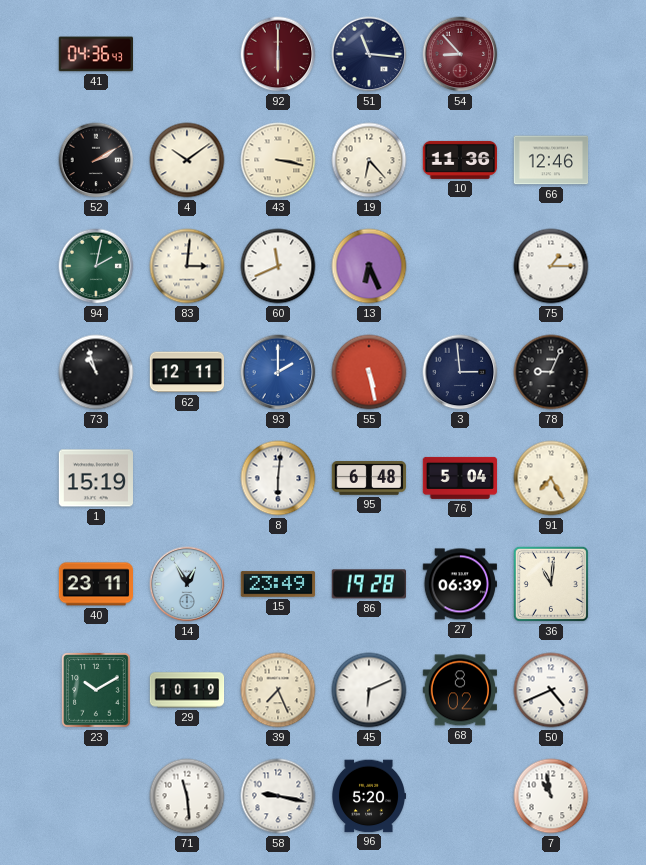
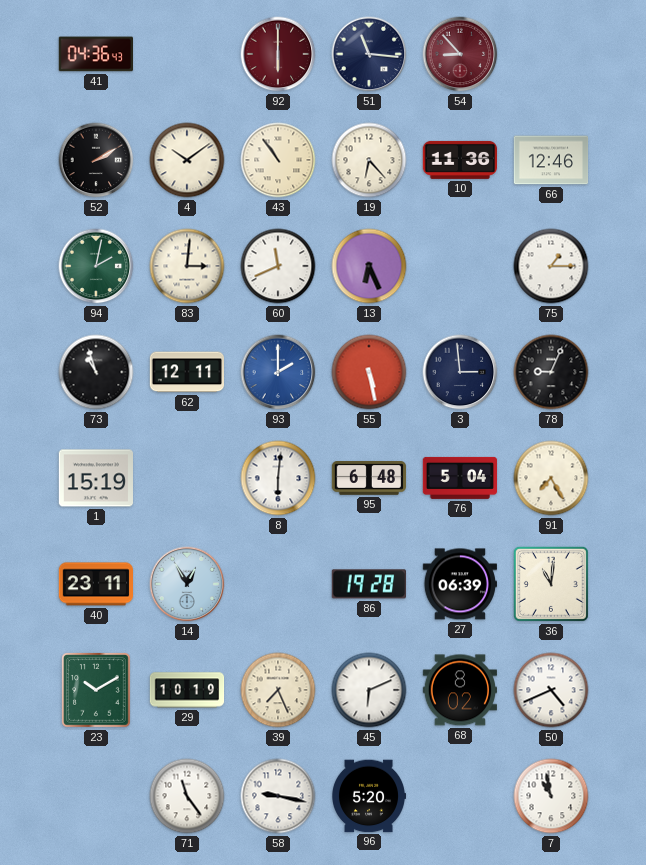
43: 3:17 -> 10:54 (278, 160)
15: 23:49 -> none (277, 584)
71: 11:29 -> 11:24 (187, 796)
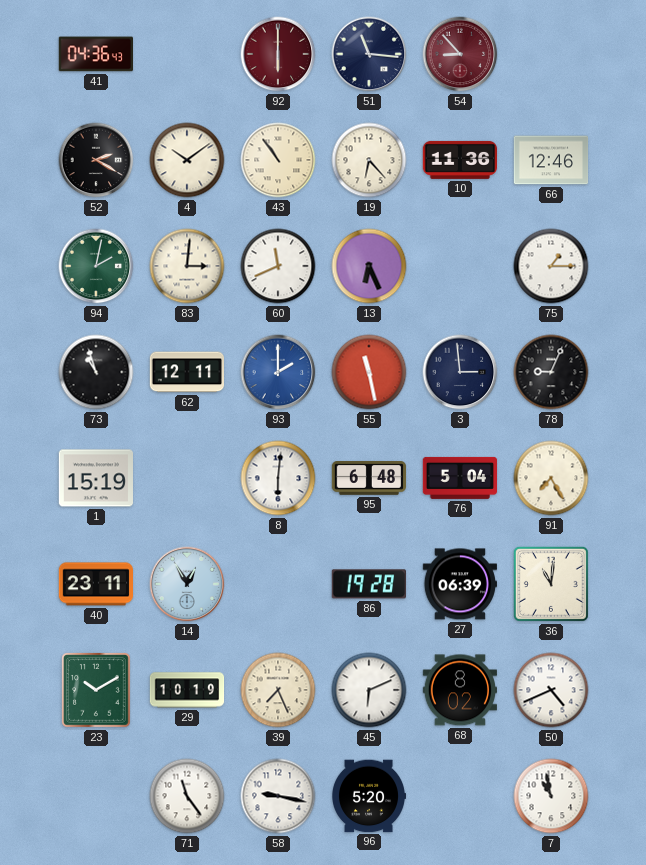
52: 2:10 -> 2:20 (96, 160)
55: 5:28 -> 11:28 (369, 372)
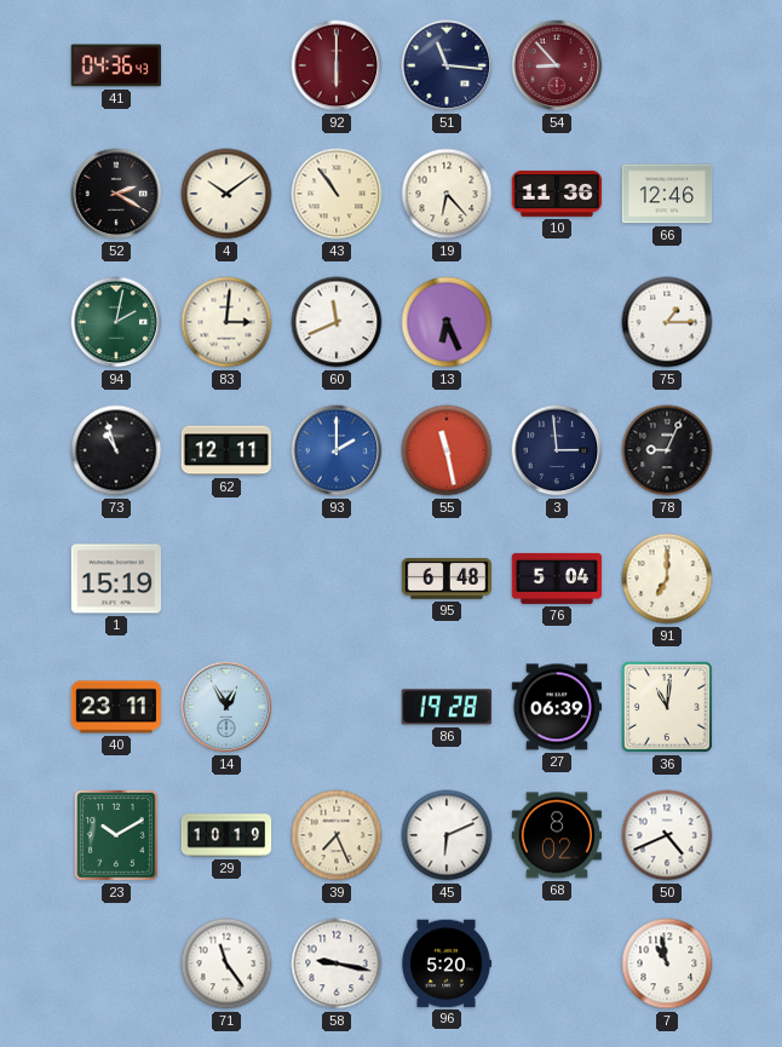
8: 6:01 -> none (278, 478)
91: 7:25 -> 7:00 (667, 579)
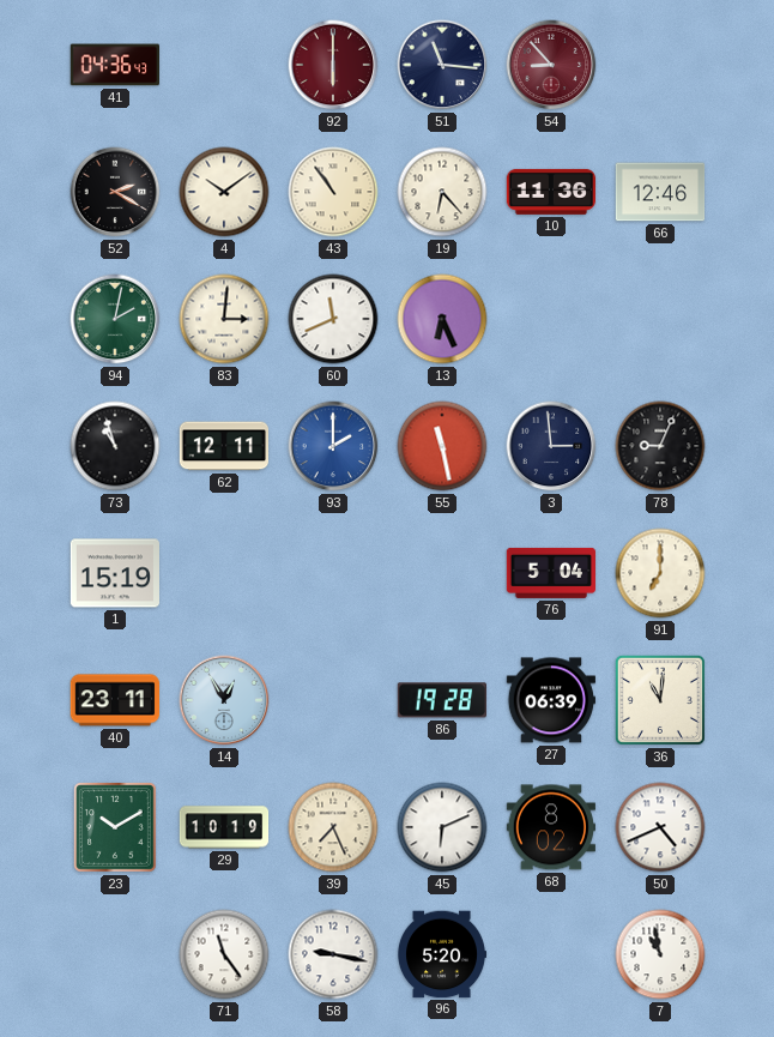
75: 1:15 -> none (667, 322)
95: 6:48 -> none (445, 580)
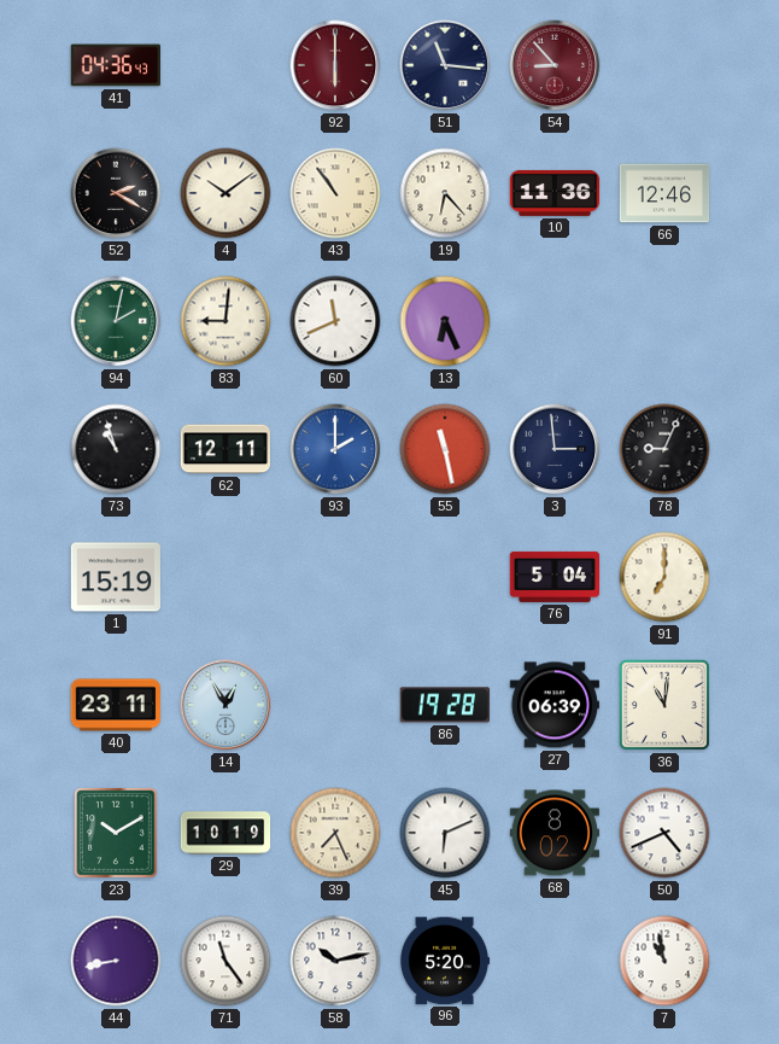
83: 3:01 -> 9:01 (225, 321)
44: none -> 8:43 (116, 961)
58: 9:17 -> 10:13 (335, 961)
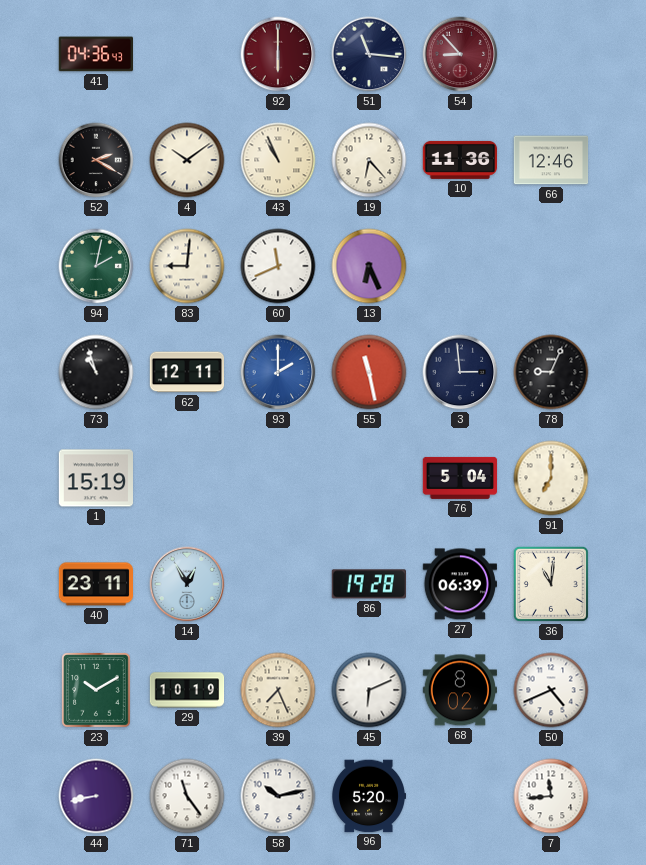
43: 10:54 -> 10:56 (278, 160)
7: 10:58 -> 11:44 (551, 796)
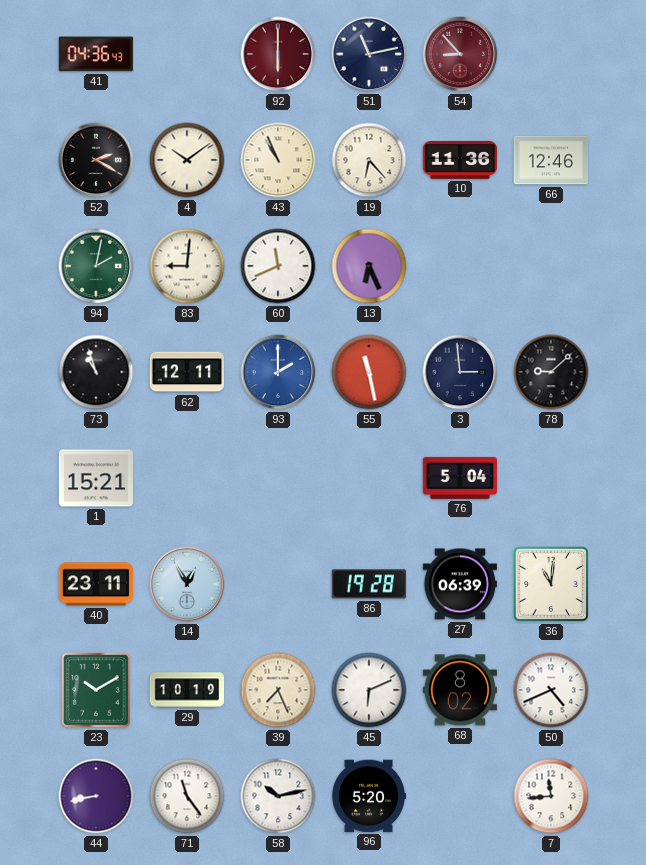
51: 11:16 -> 11:13 (369, 54)
78: 9:04 -> 9:08 (551, 372)
1: 15:19 -> 15:21 (95, 478)
91: 7:00 -> none (551, 478)
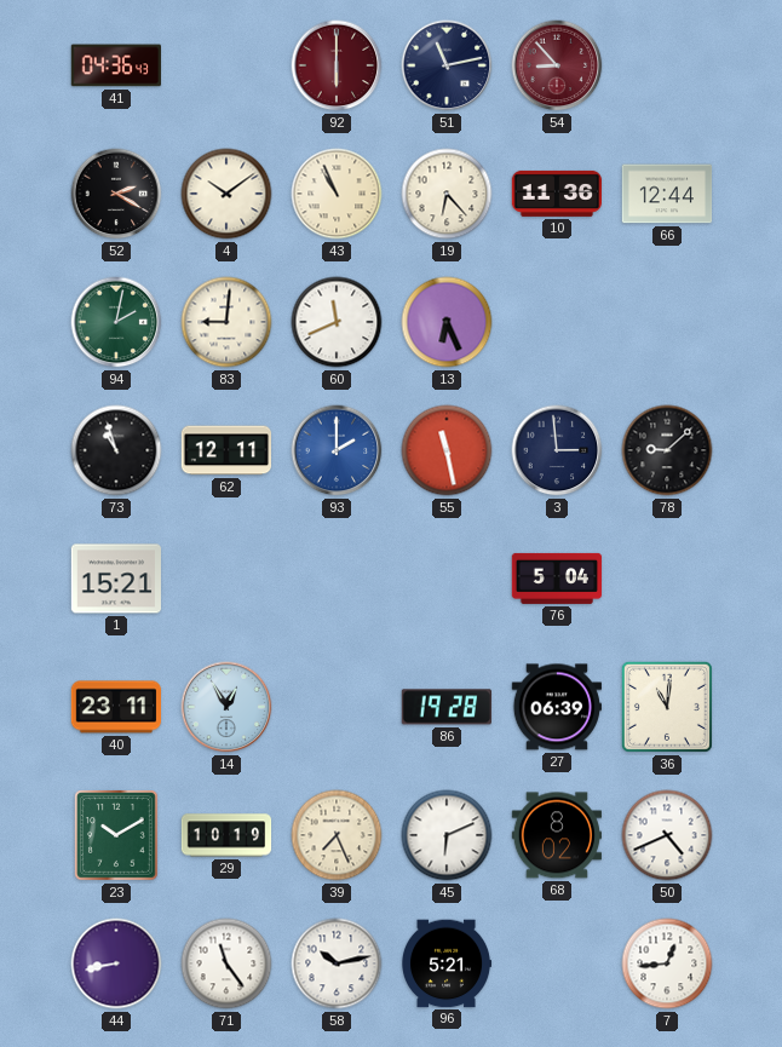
66: 12:46 -> 12:44 (667, 194)
96: 5:20 -> 5:21 (447, 963)
7: 11:44 -> 12:44 (667, 963)
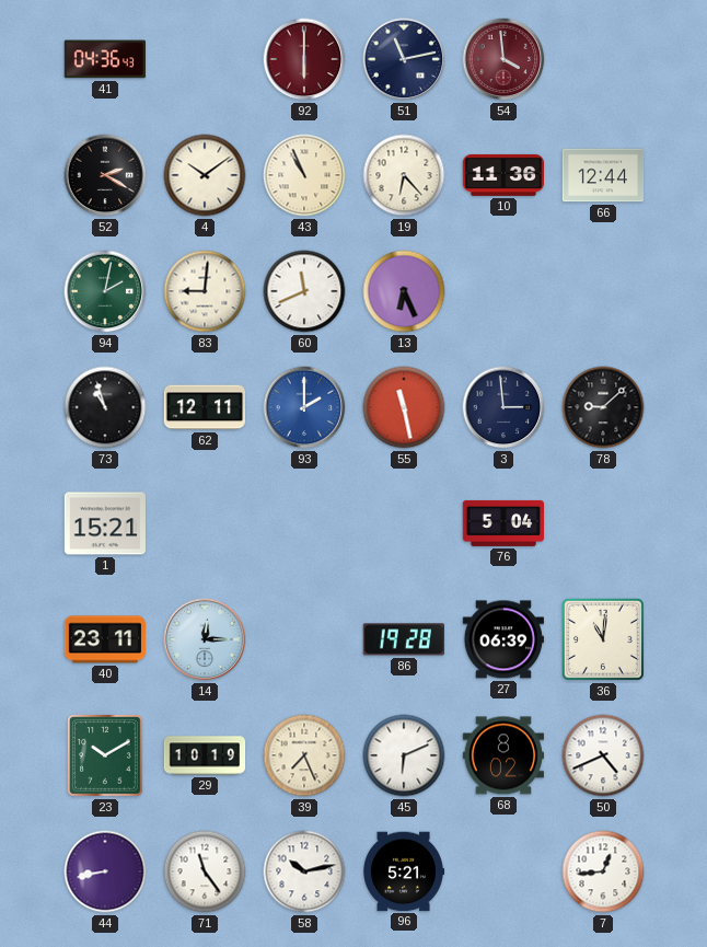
54: 8:53 -> 3:59 (503, 59)
14: 12:55 -> 12:15 (205, 639)
